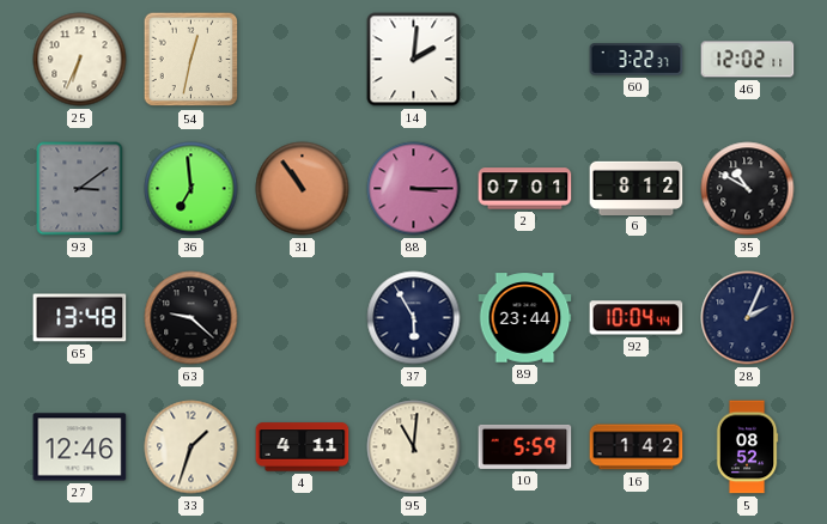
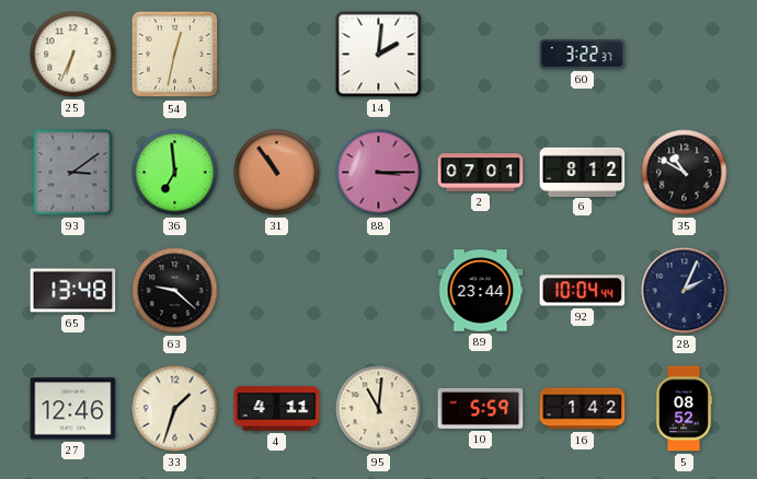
46: 12:02 -> none (748, 60)
37: 5:55 -> none (414, 318)
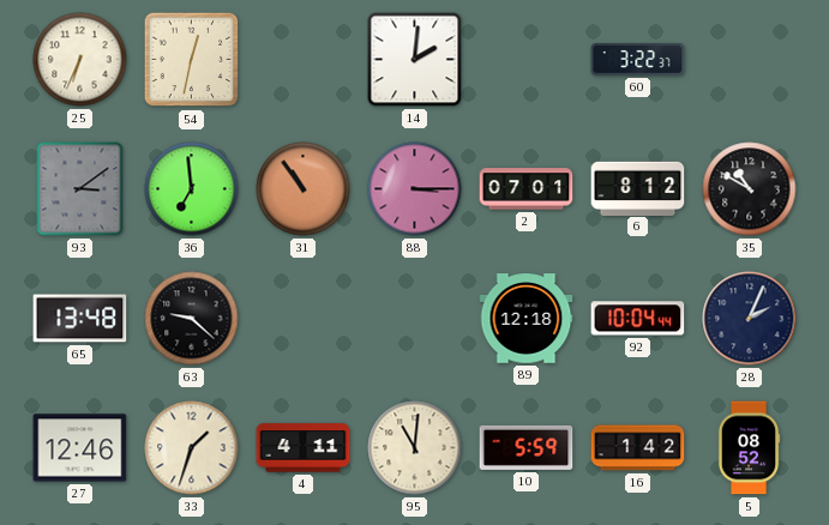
89: 23:44 -> 12:18 (527, 319)
